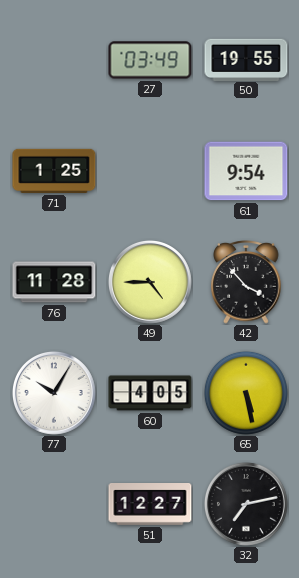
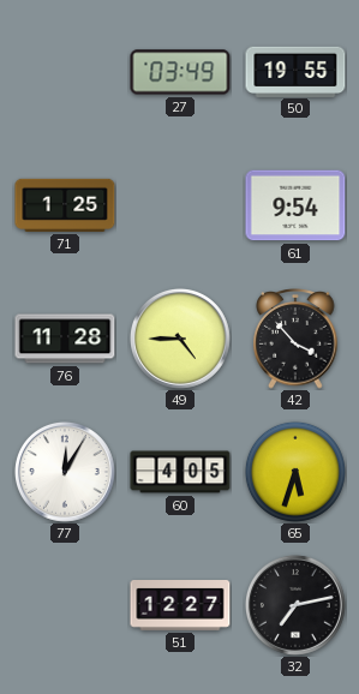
77: 10:05 -> 12:05 (65, 472)
65: 5:28 -> 5:33 (295, 472)
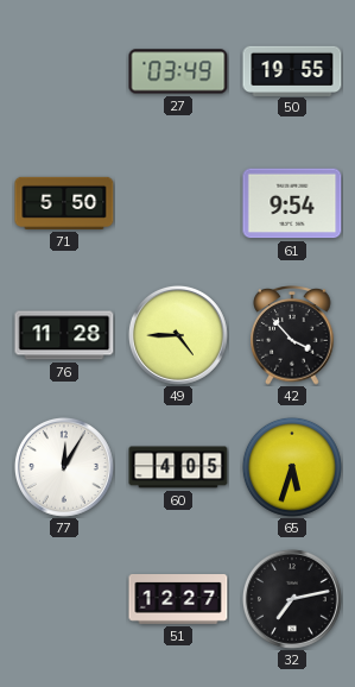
71: 1:25 -> 5:50 (64, 203)
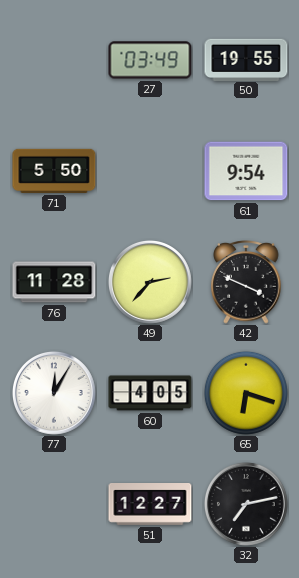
49: 4:45 -> 2:37 (150, 282)
42: 3:53 -> 3:49 (246, 282)
65: 5:33 -> 6:18 (246, 393)
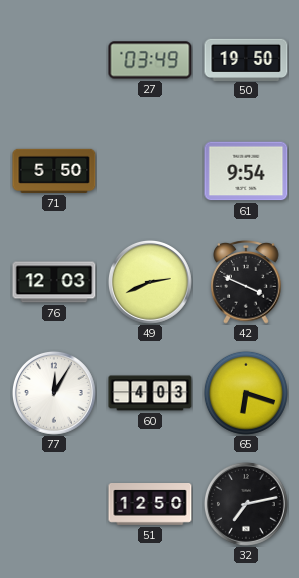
50: 19:55 -> 19:50 (246, 59)
76: 11:28 -> 12:03 (54, 282)
49: 2:37 -> 2:41 (150, 282)
60: 4:05 -> 4:03 (150, 393)
51: 12:27 -> 12:50 (150, 504)
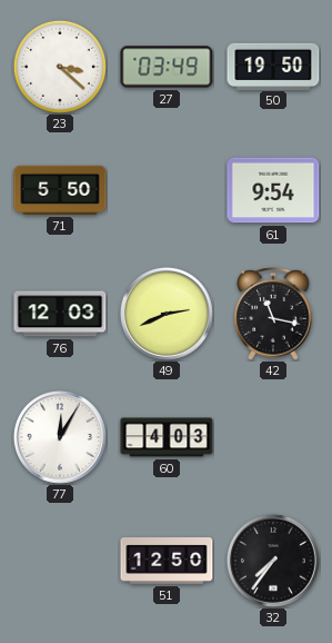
23: none -> 3:22 (60, 67)
42: 3:49 -> 11:17 (273, 314)
65: 6:18 -> none (246, 393)
32: 7:13 -> 7:36 (273, 561)
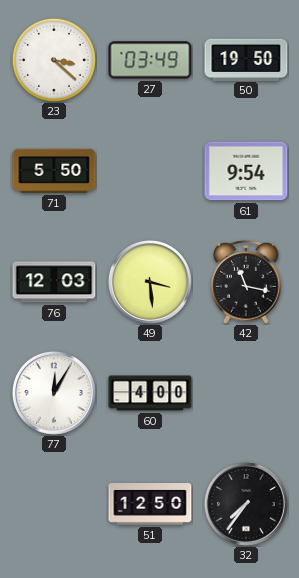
49: 2:41 -> 3:29 (150, 282)
60: 4:03 -> 4:00 (150, 393)
